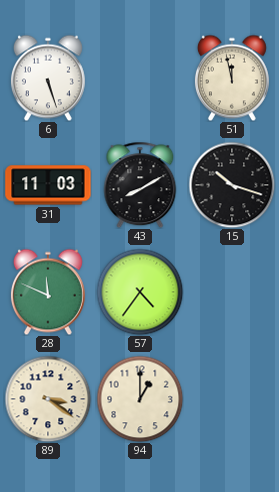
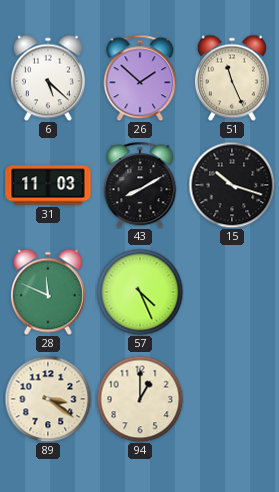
6: 5:27 -> 5:22 (48, 78)
26: none -> 1:52 (140, 78)
51: 11:58 -> 11:26 (232, 78)
57: 4:36 -> 4:26 (140, 292)
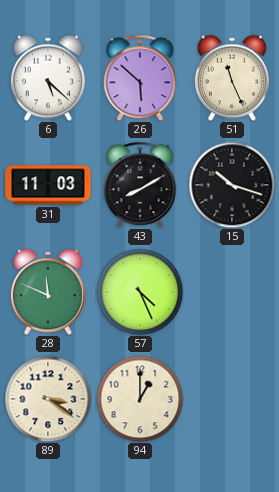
26: 1:52 -> 5:52 (140, 78)
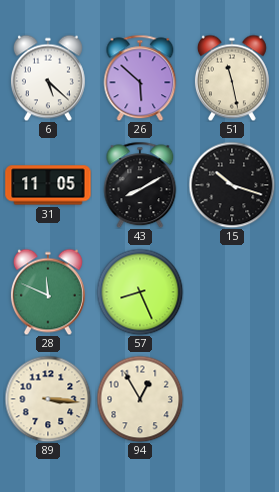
51: 11:26 -> 11:28 (232, 78)
31: 11:03 -> 11:05 (48, 185)
57: 4:26 -> 8:26 (140, 292)
89: 3:21 -> 3:16 (48, 399)
94: 1:00 -> 12:55 (140, 399)
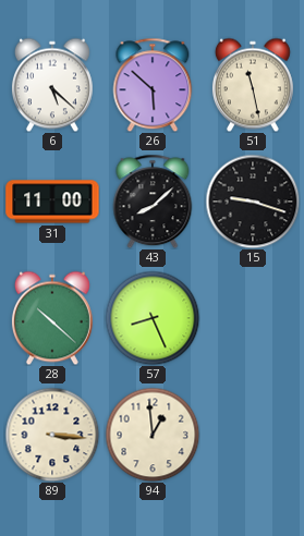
31: 11:05 -> 11:00 (52, 202)
43: 8:10 -> 8:08 (153, 202)
15: 10:18 -> 9:18 (253, 202)
28: 11:49 -> 10:22 (52, 318)
94: 12:55 -> 12:59 (153, 435)
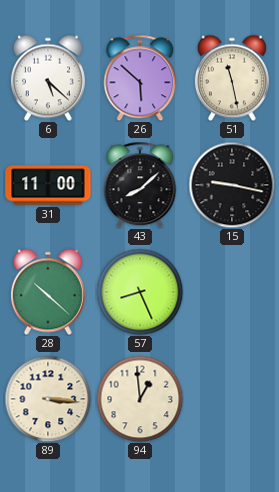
15: 9:18 -> 9:17 (232, 185)
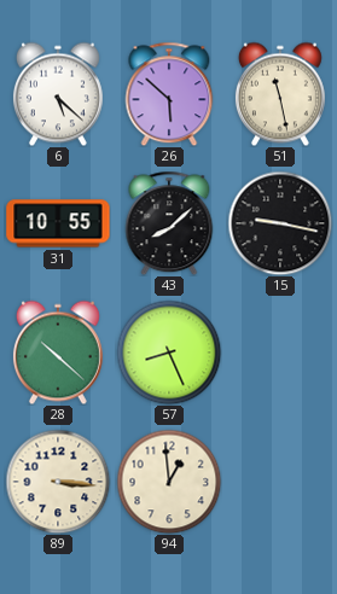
31: 11:00 -> 10:55 (58, 223)
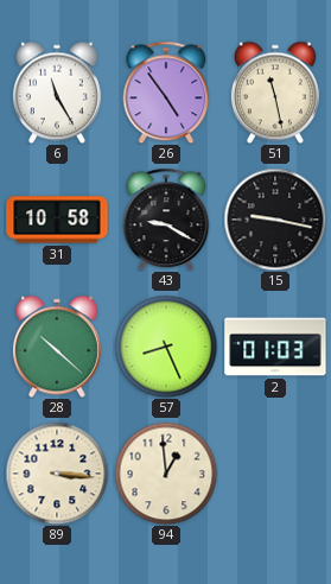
6: 5:22 -> 11:25 (57, 93)
26: 5:52 -> 4:54 (166, 93)
31: 10:55 -> 10:58 (57, 220)
43: 8:08 -> 9:20 (166, 220)
2: none -> 01:03 (275, 347)
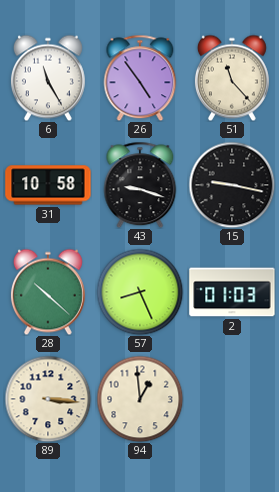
51: 11:28 -> 11:23 (232, 78)
43: 9:20 -> 9:18 (140, 185)
